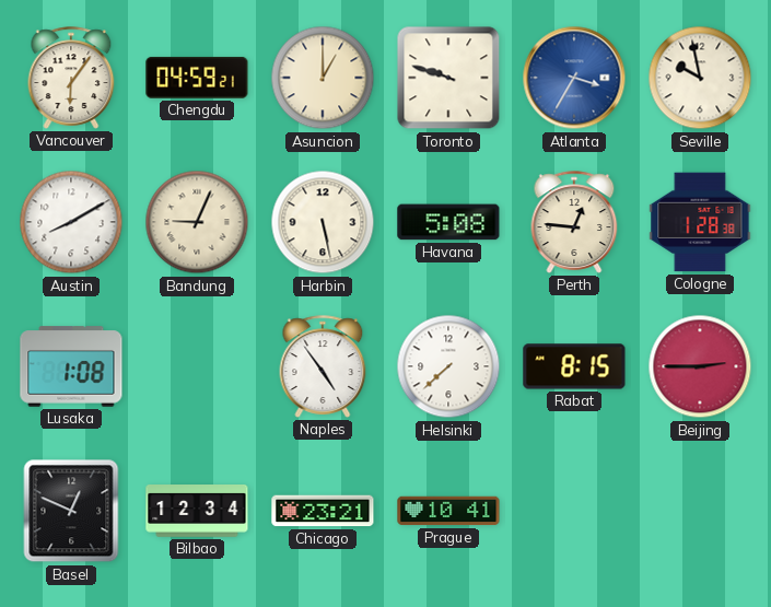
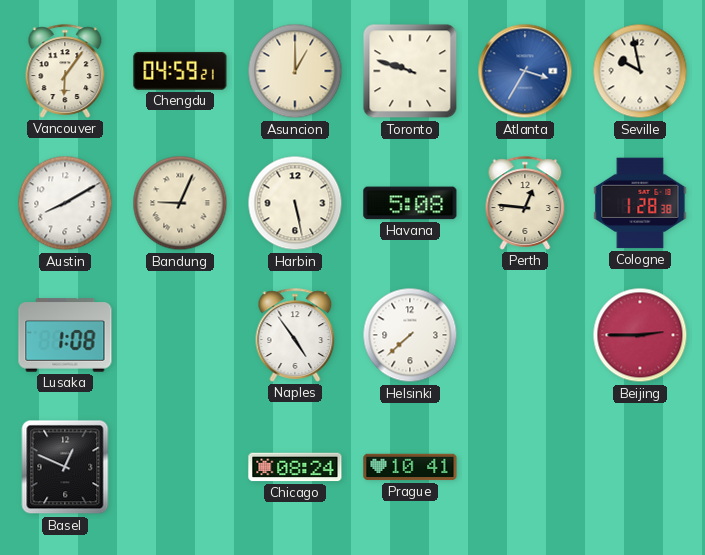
Rabat: 8:15 -> none (574, 366)
Bilbao: 12:34 -> none (197, 512)
Chicago: 23:21 -> 08:24 (295, 467)
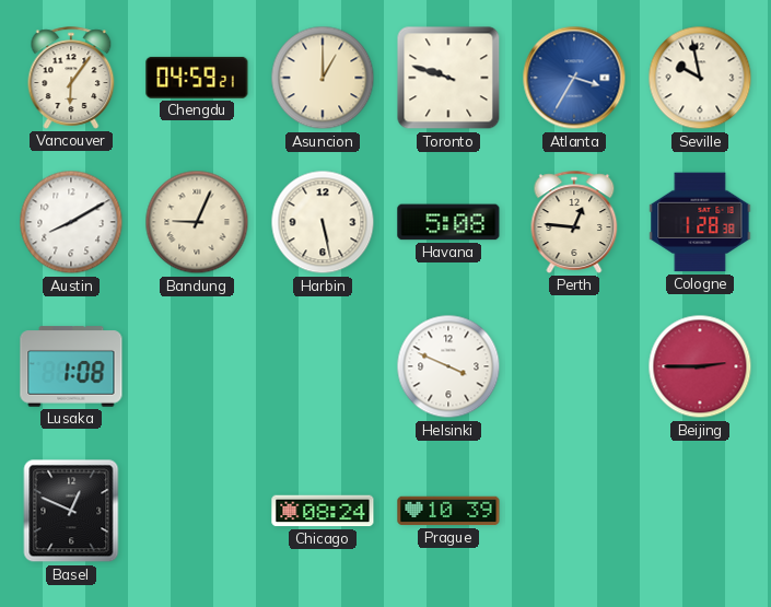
Naples: 4:54 -> none (295, 335)
Helsinki: 7:38 -> 3:49 (448, 366)
Prague: 10:41 -> 10:39 (448, 511)
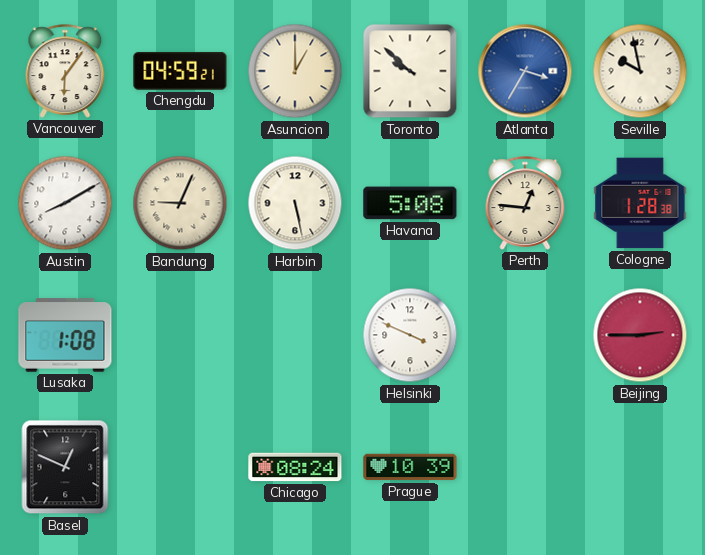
Toronto: 9:48 -> 9:52 (410, 71)
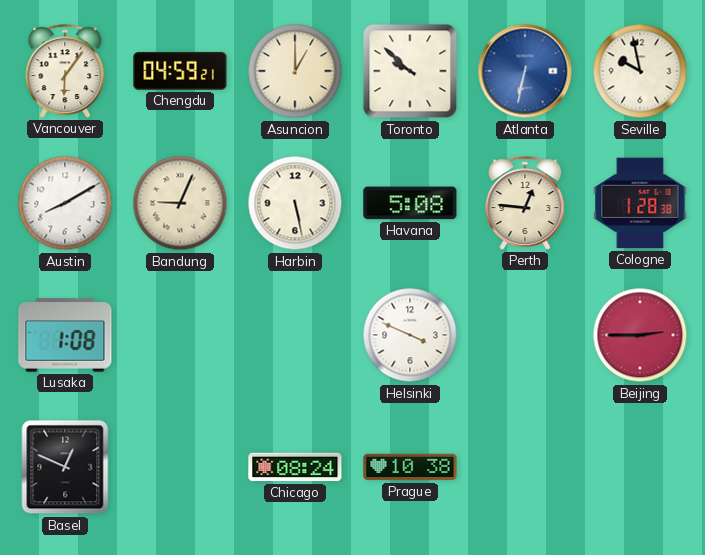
Atlanta: 3:35 -> 6:32 (525, 71)
Prague: 10:39 -> 10:38 (410, 467)
